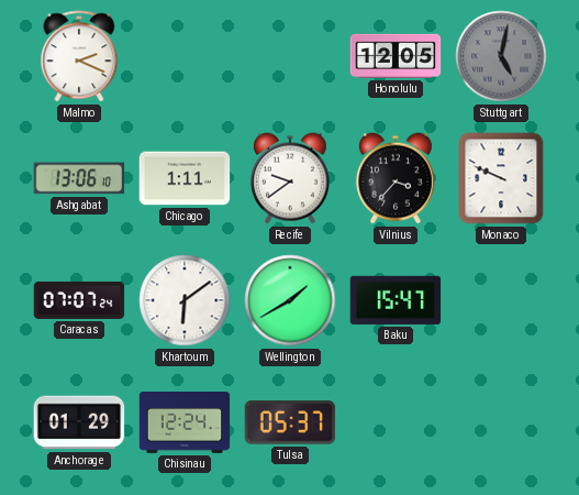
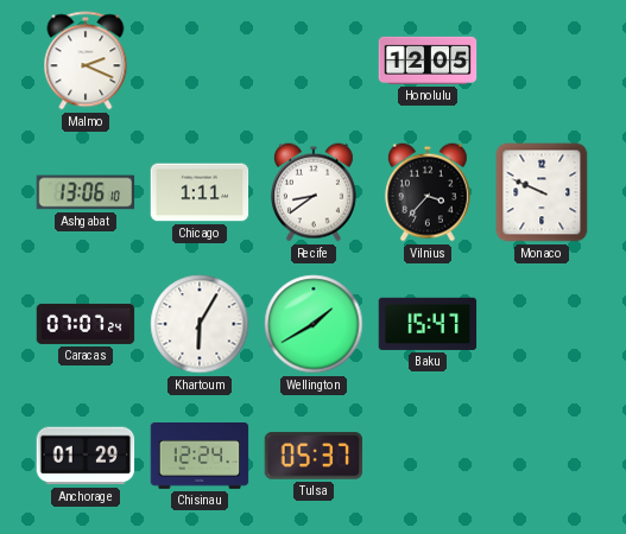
Stuttgart: 5:02 -> none (501, 56)
Recife: 9:39 -> 8:39 (314, 192)
Khartoum: 6:09 -> 6:05 (200, 324)
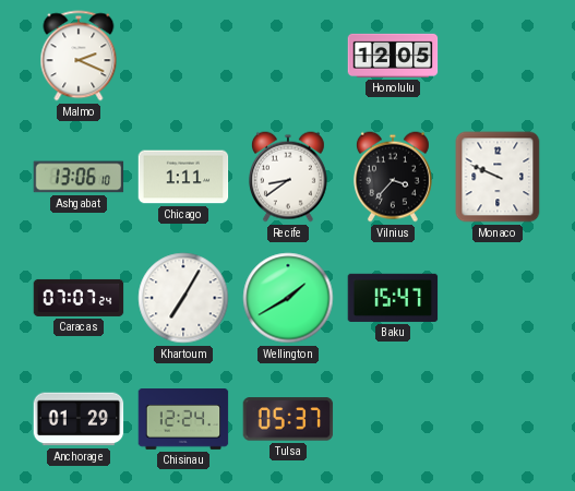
Khartoum: 6:05 -> 7:05 (183, 298)
